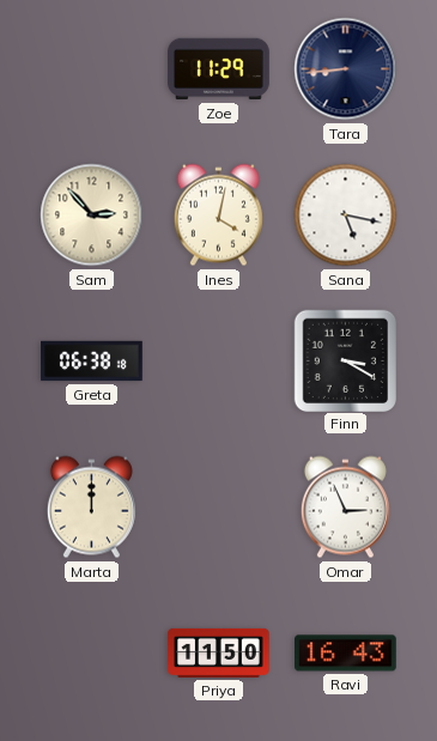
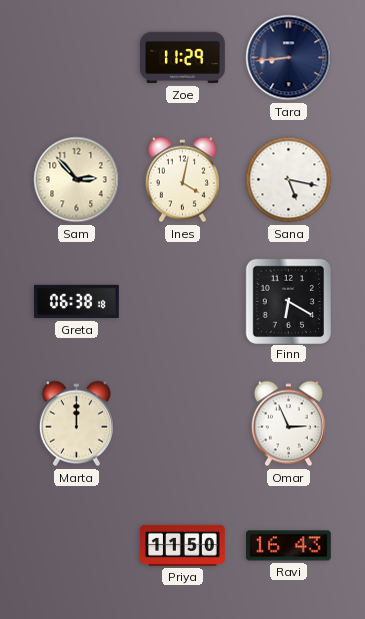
Finn: 3:20 -> 6:20 (288, 301)
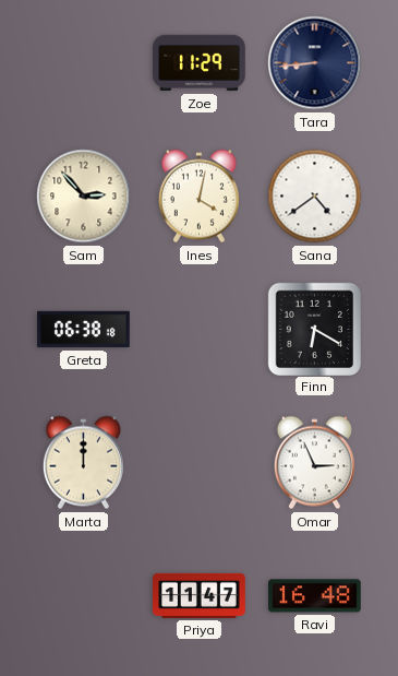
Sana: 5:17 -> 4:39 (315, 197)
Priya: 11:50 -> 11:47 (200, 595)
Ravi: 16:43 -> 16:48 (315, 596)
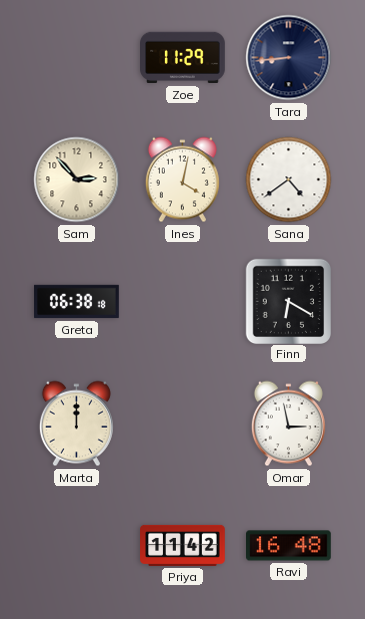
Omar: 2:56 -> 2:58 (288, 424)
Priya: 11:47 -> 11:42 (183, 545)
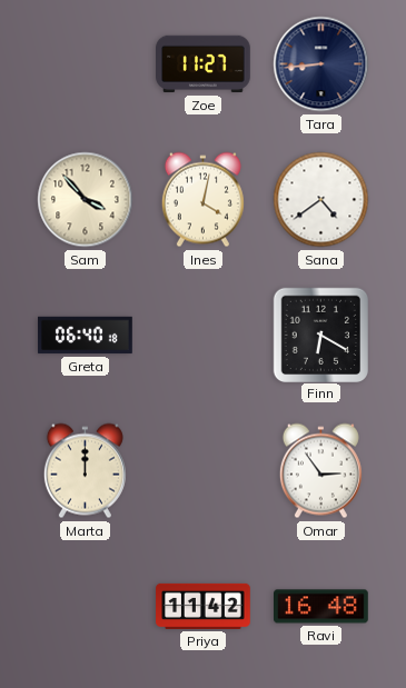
Zoe: 11:29 -> 11:27 (204, 64)
Sam: 2:53 -> 3:53 (86, 200)
Greta: 06:38 -> 06:40 (86, 336)
Omar: 2:58 -> 2:54 (320, 471)
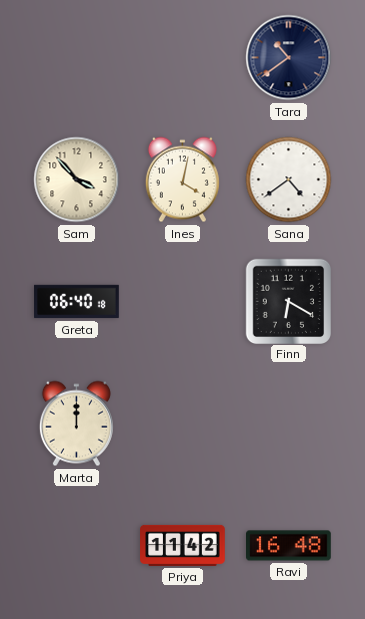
Zoe: 11:27 -> none (204, 64)
Tara: 8:44 -> 10:39 (289, 58)
Omar: 2:54 -> none (320, 471)
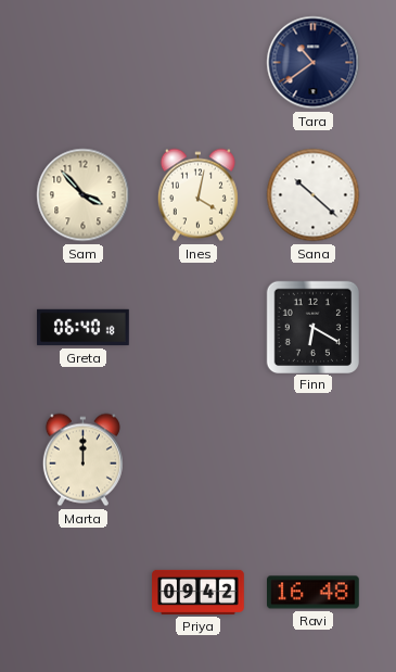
Sana: 4:39 -> 10:22 (314, 195)
Priya: 11:42 -> 09:42 (199, 592)
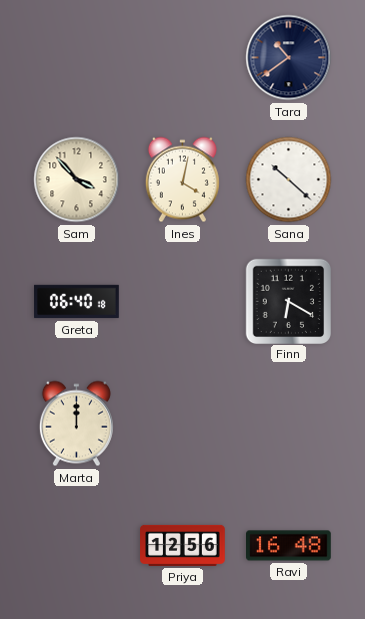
Priya: 09:42 -> 12:56 (183, 545)
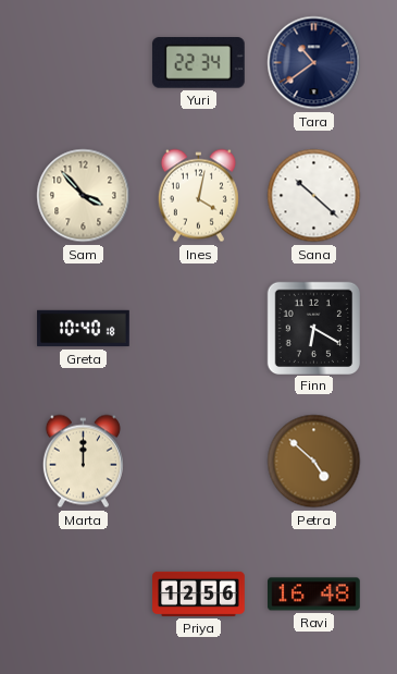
Yuri: none -> 22:34 (198, 63)
Greta: 06:40 -> 10:40 (84, 329)
Petra: none -> 4:52 (314, 462)
